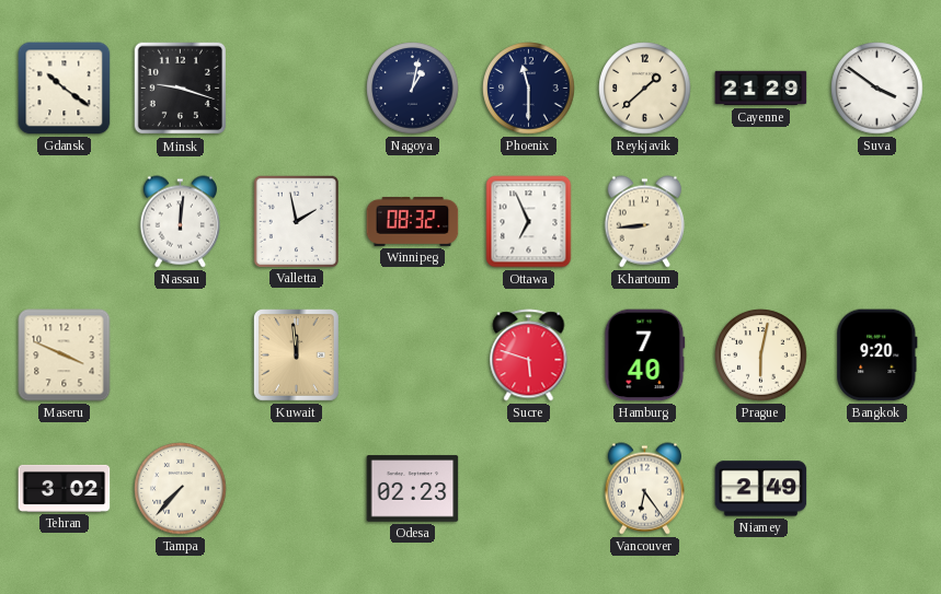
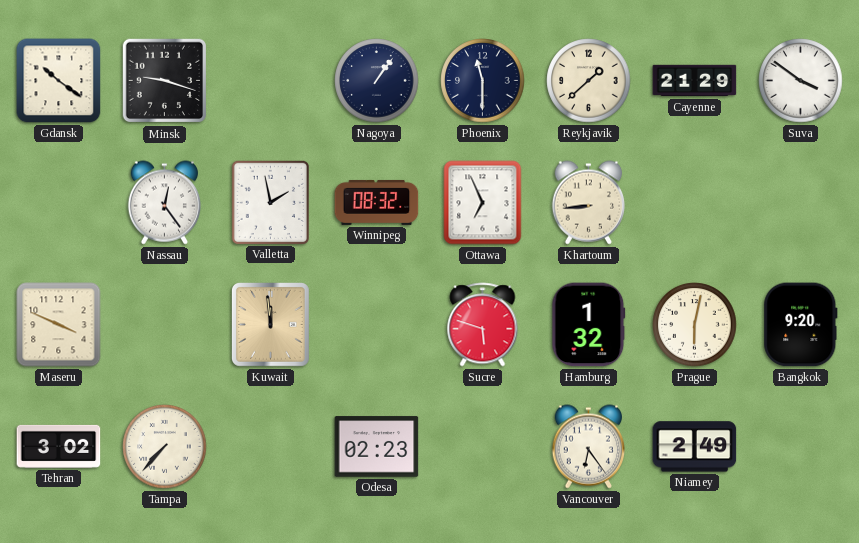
Nagoya: 1:02 -> 1:06 (377, 81)
Nassau: 12:01 -> 12:24 (164, 203)
Hamburg: 7:40 -> 1:32 (589, 325)
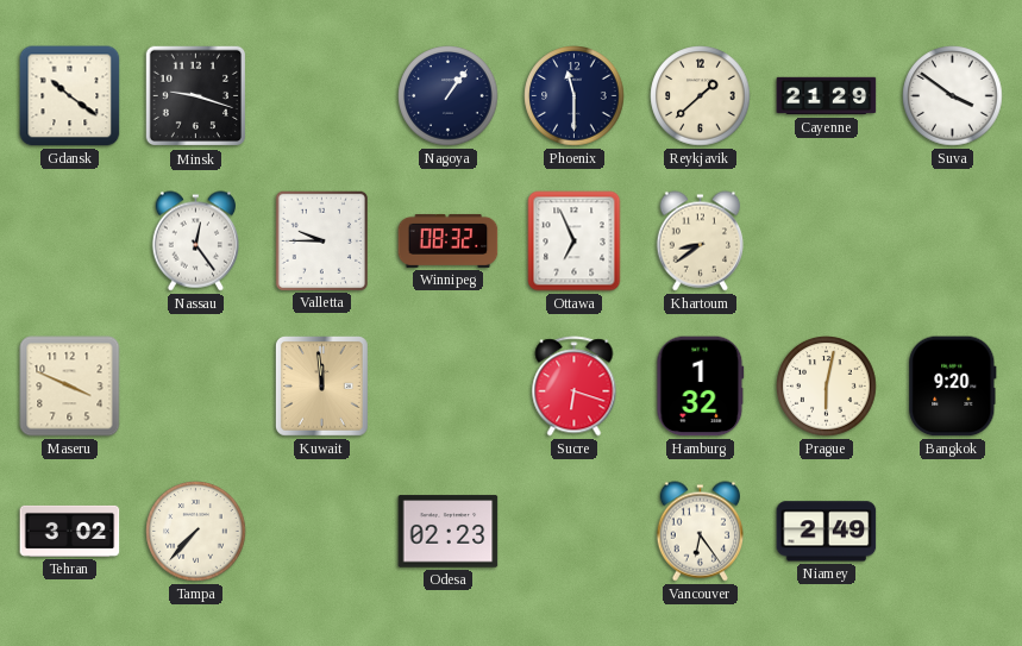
Valletta: 1:58 -> 9:45 (321, 240)
Khartoum: 8:44 -> 8:39 (700, 242)
Sucre: 5:48 -> 6:18 (575, 387)
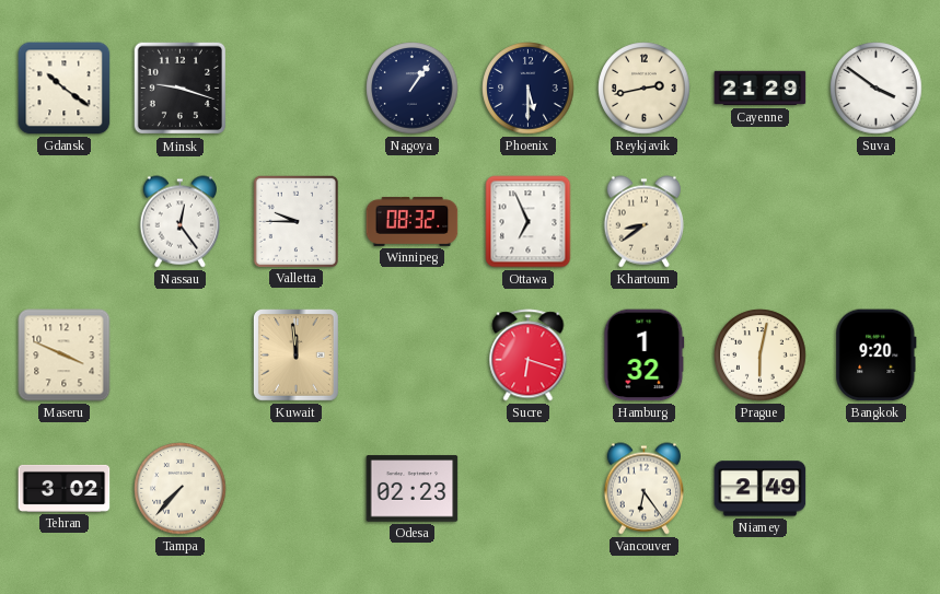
Phoenix: 11:30 -> 5:30 (529, 89)
Reykjavik: 1:38 -> 2:43 (645, 89)
